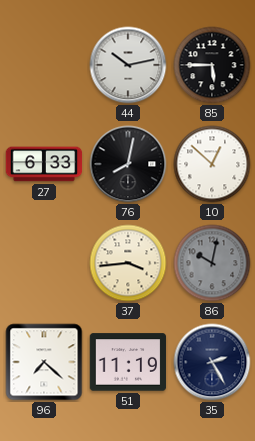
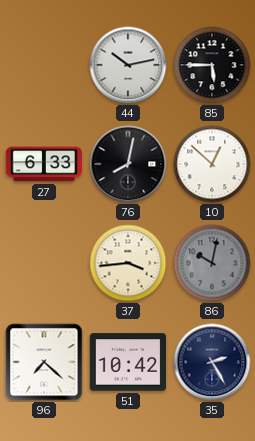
51: 11:19 -> 10:42 (128, 362)
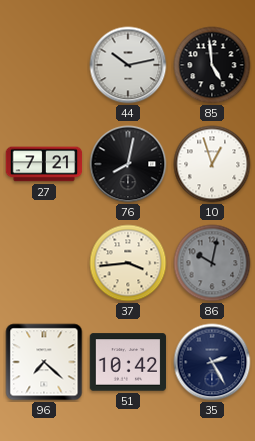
85: 5:45 -> 4:59 (212, 65)
27: 6:33 -> 7:21 (44, 164)
10: 12:52 -> 12:57 (212, 164)
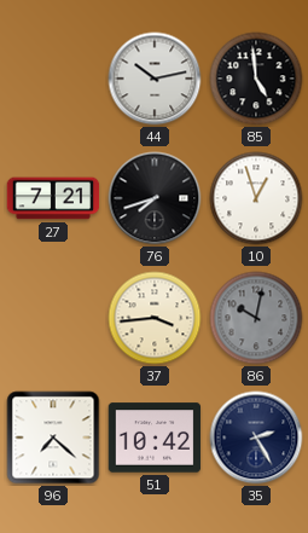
76: 8:02 -> 7:42 (155, 198)
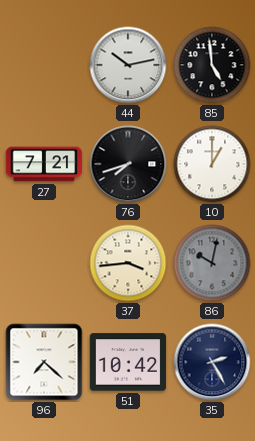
10: 12:57 -> 1:00 (212, 164)
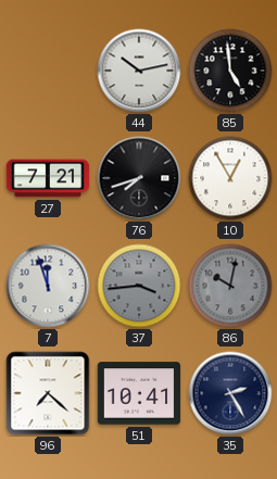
10: 1:00 -> 12:55 (230, 178)
7: none -> 11:57 (48, 286)
37 dial: cream -> grey (139, 286)
51: 10:42 -> 10:41 (139, 393)
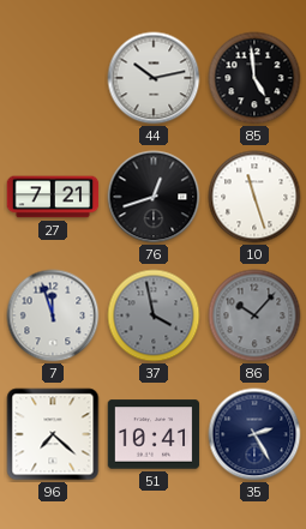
76: 7:42 -> 12:42 (154, 197)
10: 12:55 -> 11:27 (254, 197)
37: 3:44 -> 3:58 (154, 315)
86: 10:02 -> 10:07 (254, 315)
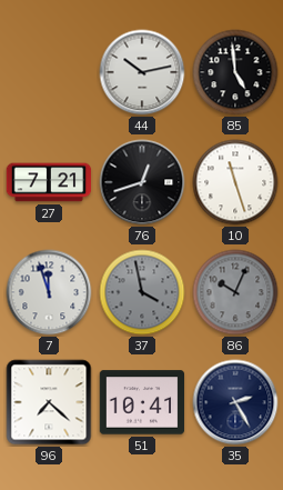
86: 10:07 -> 10:04 (235, 292)
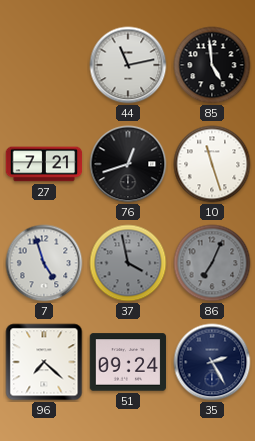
44: 10:13 -> 11:13 (128, 65)
7: 11:57 -> 4:57 (44, 263)
86: 10:04 -> 7:04 (212, 263)
51: 10:41 -> 09:24 (128, 362)
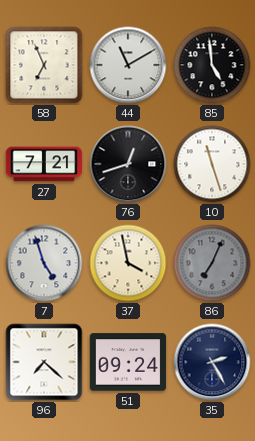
58: none -> 6:56 (44, 65)
44: 11:13 -> 11:10 (128, 65)
37 dial: grey -> cream (128, 263)
